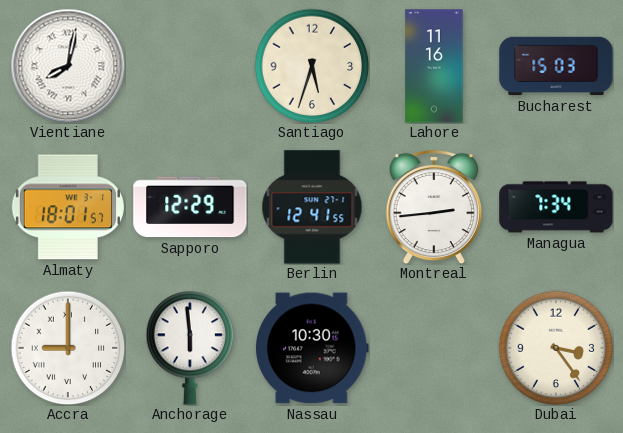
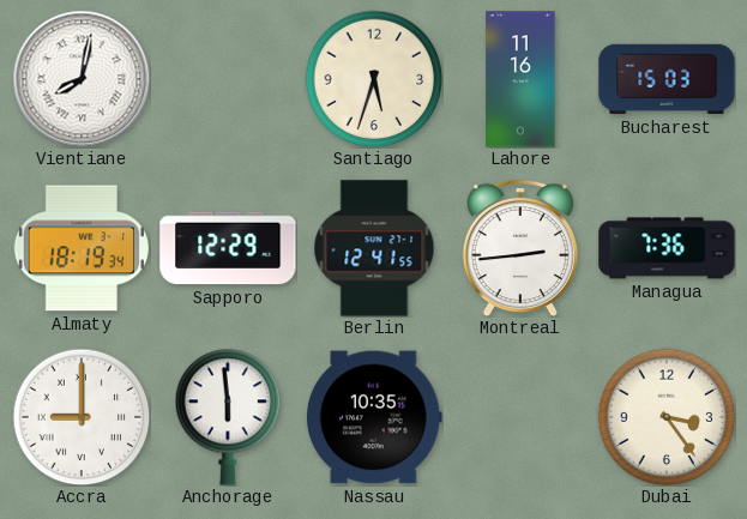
Almaty: 18:01 -> 18:19 (82, 248)
Managua: 7:34 -> 7:36 (667, 248)
Nassau: 10:30 -> 10:35 (374, 417)
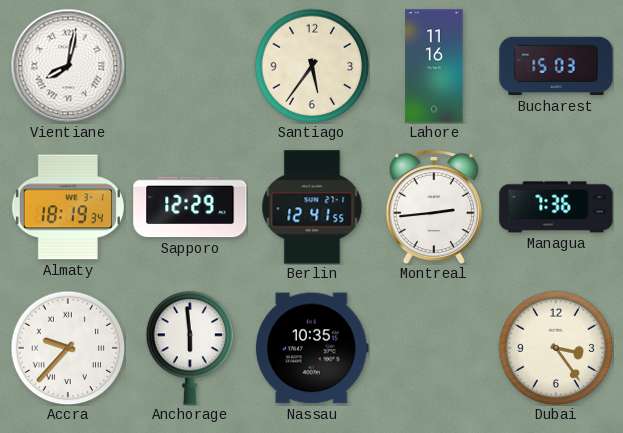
Santiago: 5:33 -> 5:36 (312, 66)
Accra: 9:00 -> 9:37 (68, 348)
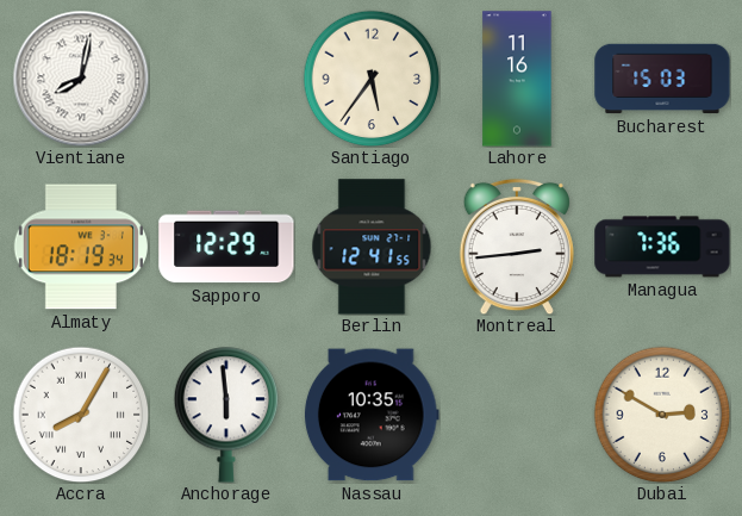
Accra: 9:37 -> 8:05 (81, 415)
Dubai: 3:24 -> 2:50 (662, 415)
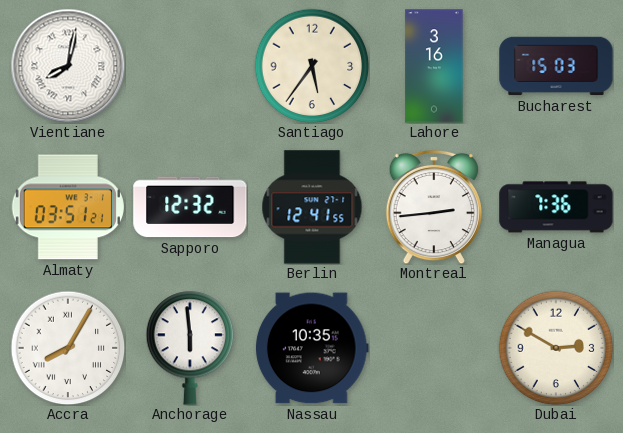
Lahore: 11:16 -> 3:16 (434, 66)
Almaty: 18:19 -> 03:51 (68, 207)
Sapporo: 12:29 -> 12:32 (190, 207)
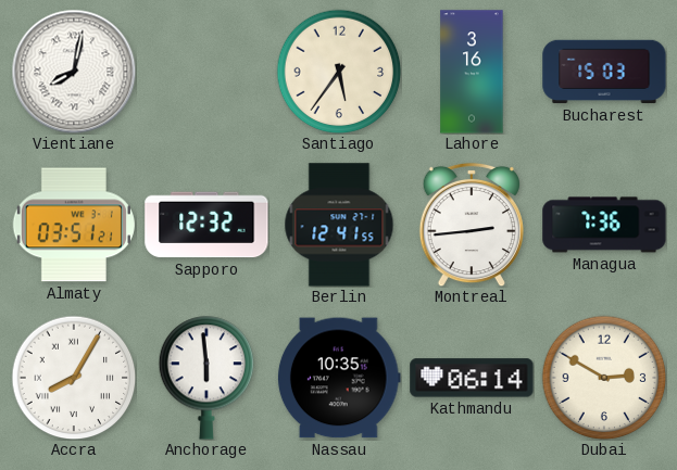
Kathmandu: none -> 06:14 (472, 378)
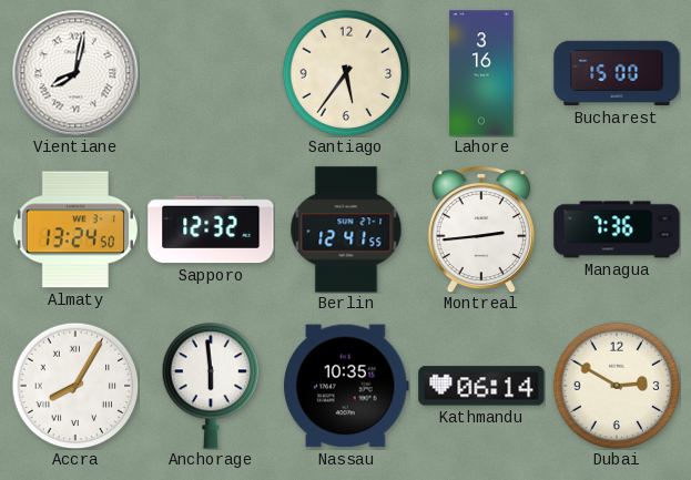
Bucharest: 15:03 -> 15:00 (617, 73)
Almaty: 03:51 -> 13:24 (75, 229)
